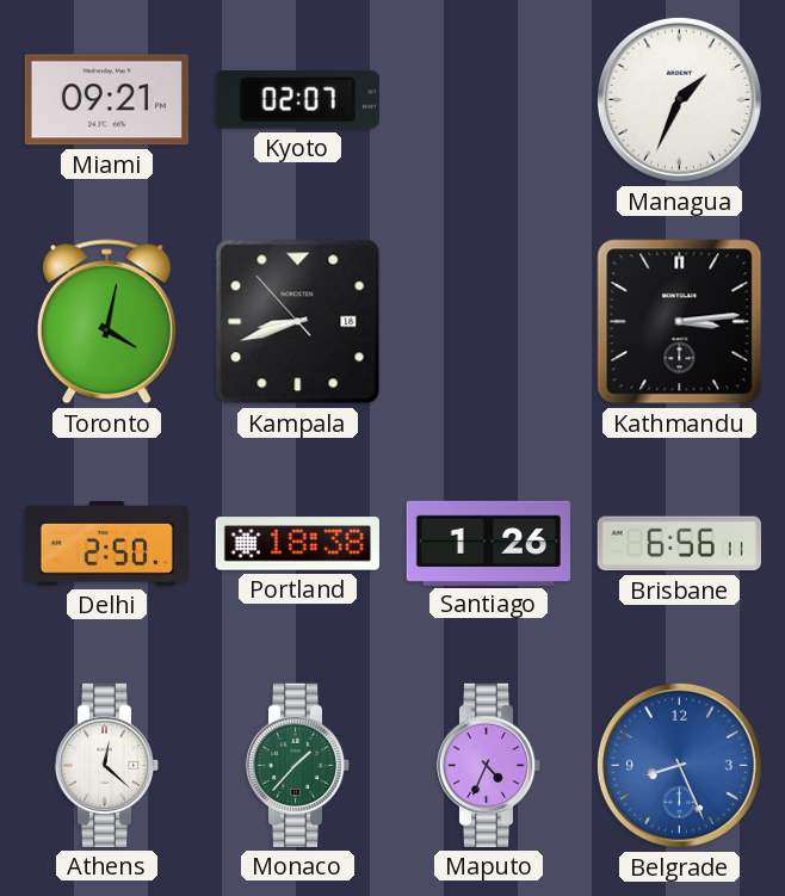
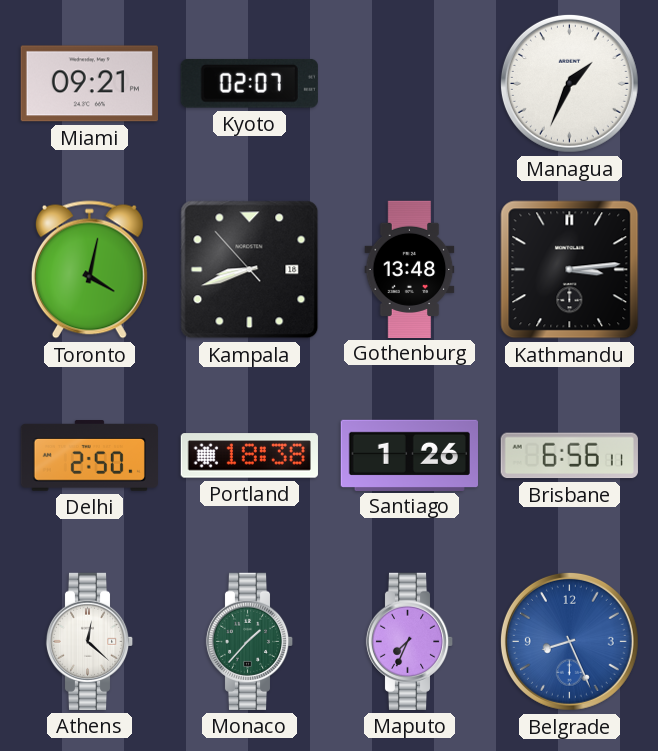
Gothenburg: none -> 13:48 (410, 269)
Maputo: 4:34 -> 7:34 (410, 641)
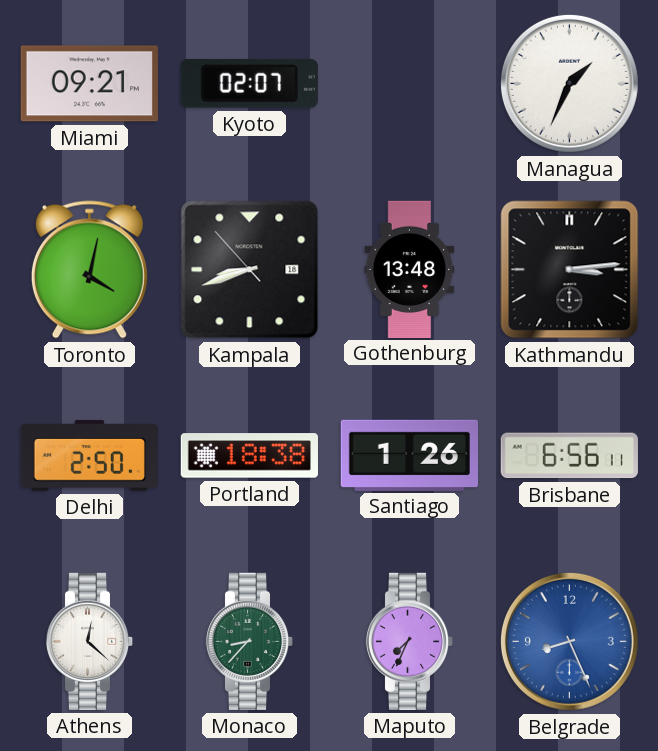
Monaco: 1:37 -> 8:37 (250, 641)
